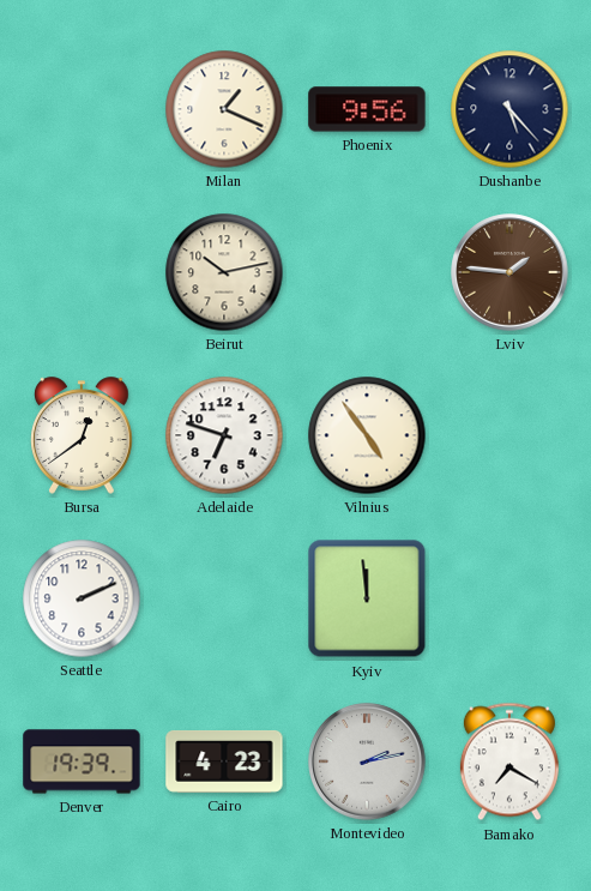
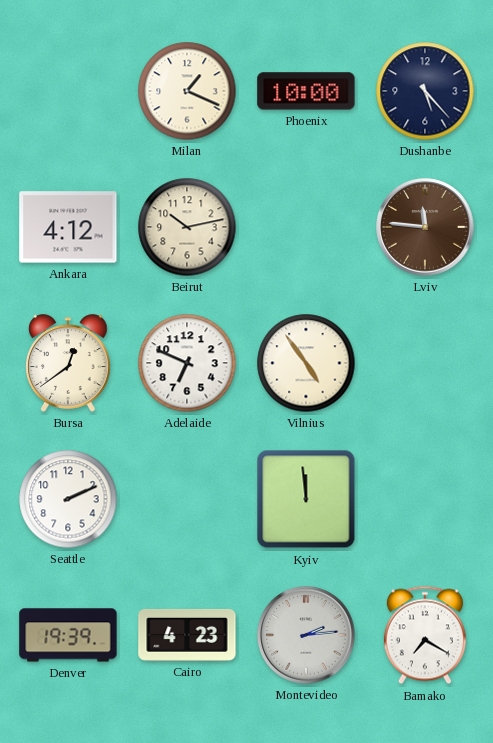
Phoenix: 9:56 -> 10:00 (306, 91)
Ankara: none -> 4:12 (68, 227)
Lviv: 1:46 -> 11:46 (425, 227)
Adelaide: 6:48 -> 6:49 (187, 363)
Montevideo: 2:13 -> 2:14 (306, 635)
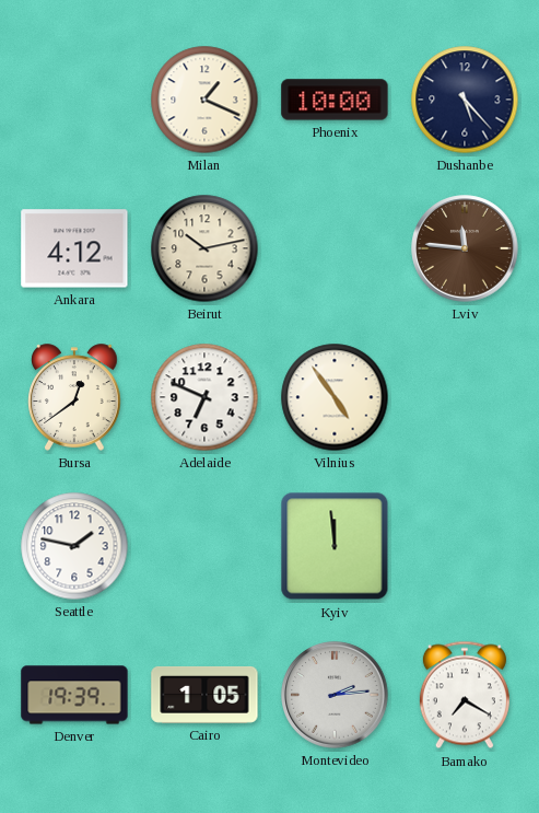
Seattle: 2:11 -> 1:47 (74, 546)
Cairo: 4:23 -> 1:05 (204, 695)
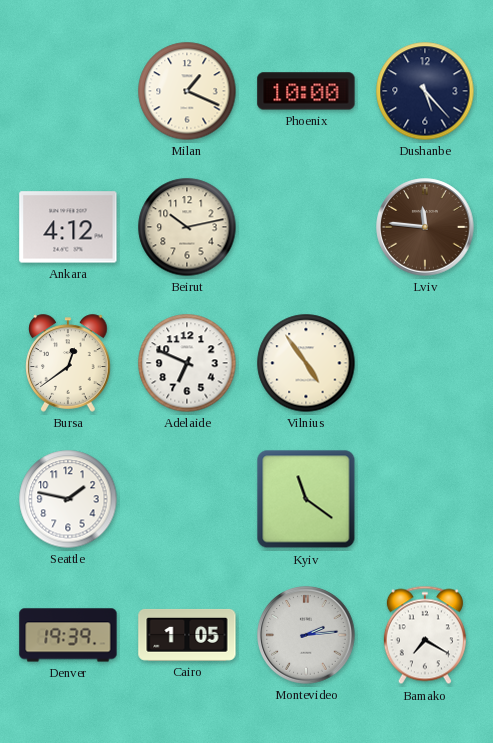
Kyiv: 11:59 -> 11:21 (306, 499)
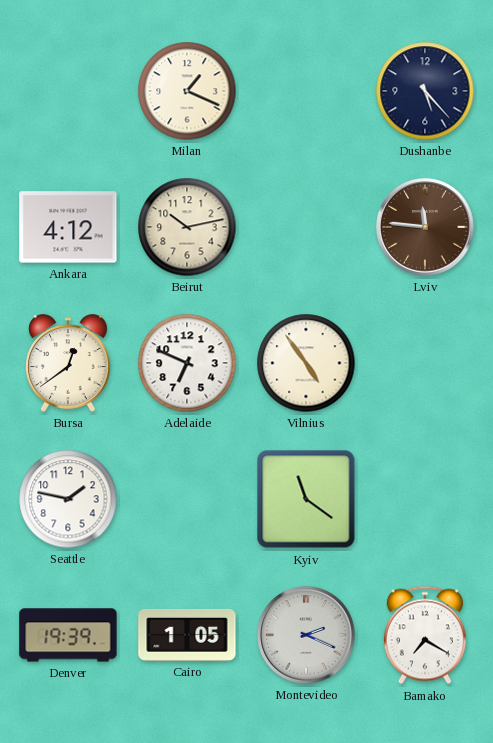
Phoenix: 10:00 -> none (306, 91)
Montevideo: 2:14 -> 2:19 (306, 635)
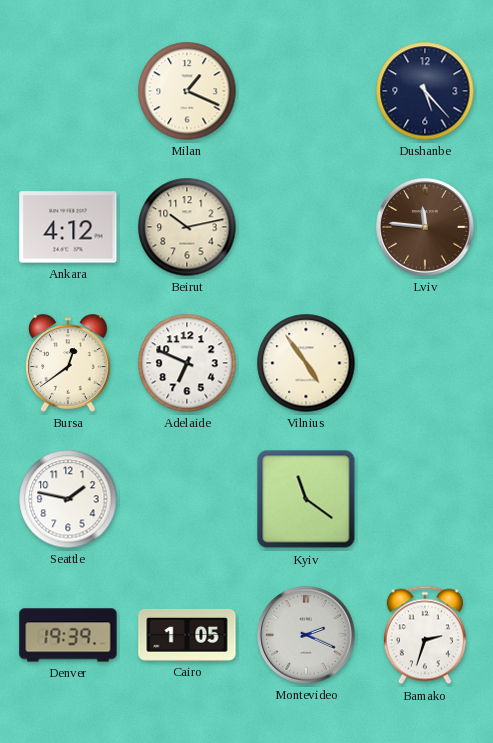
Bamako: 7:20 -> 2:33 (425, 635)
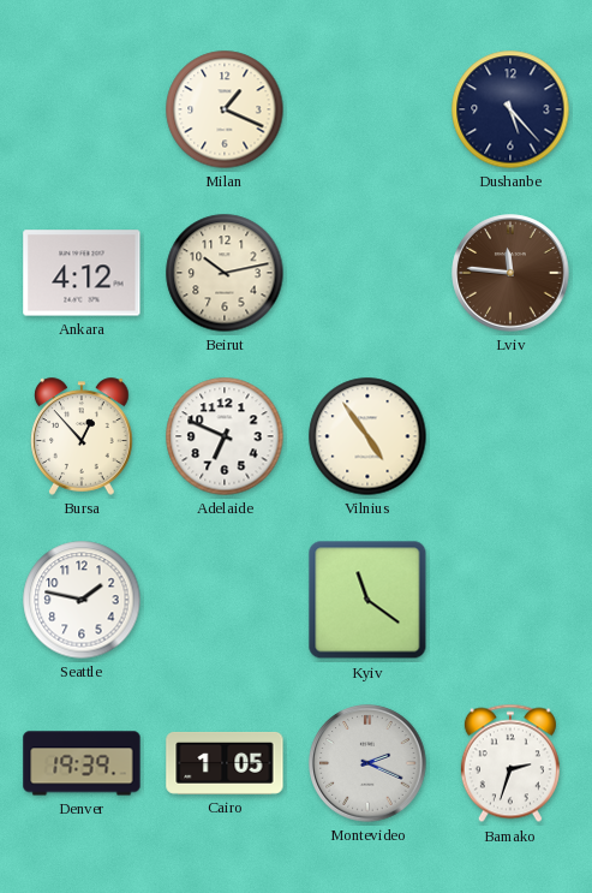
Bursa: 12:39 -> 12:53 (82, 436)
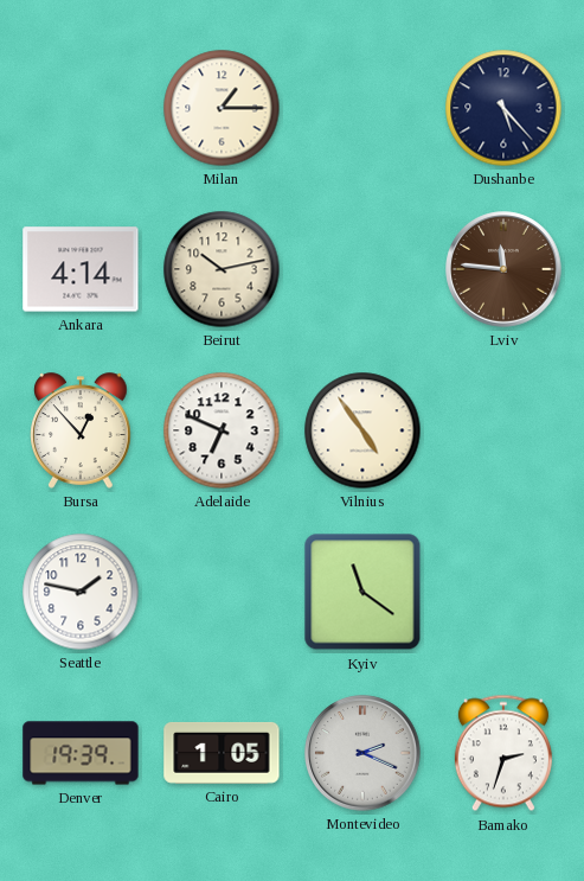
Milan: 1:19 -> 1:15 (222, 108)
Ankara: 4:12 -> 4:14 (81, 269)
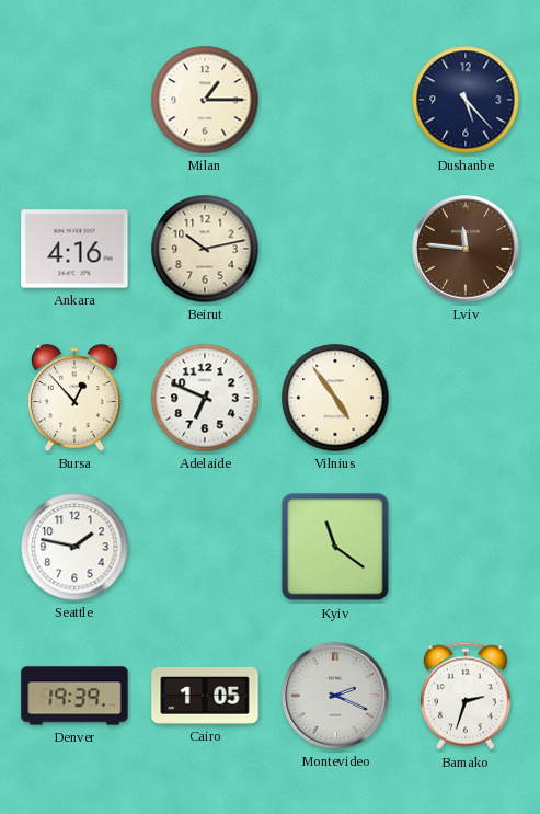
Ankara: 4:14 -> 4:16 (74, 249)
